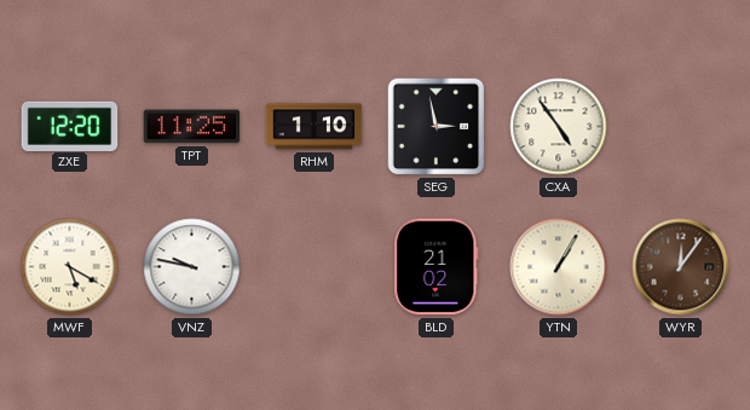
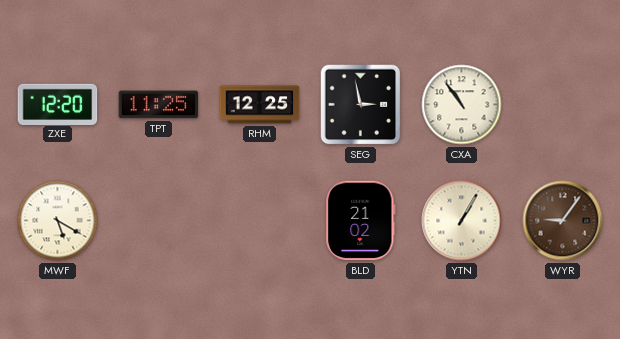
RHM: 1:10 -> 12:25 (260, 105)
CXA: 4:54 -> 10:54 (462, 105)
VNZ: 9:47 -> none (192, 267)
WYR: 12:06 -> 9:06 (563, 221)
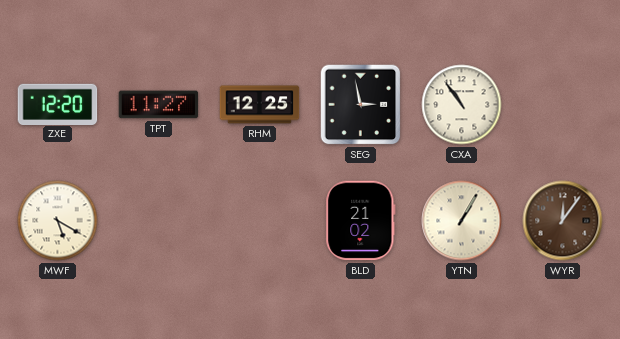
TPT: 11:25 -> 11:27 (159, 105)
WYR: 9:06 -> 12:06 (563, 221)
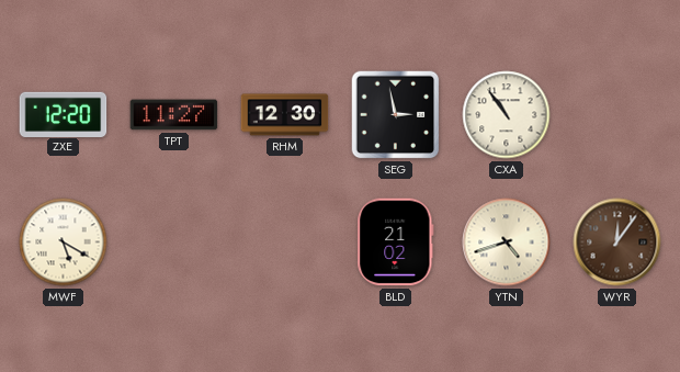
RHM: 12:25 -> 12:30 (285, 115)
YTN: 1:05 -> 4:42 (507, 243)
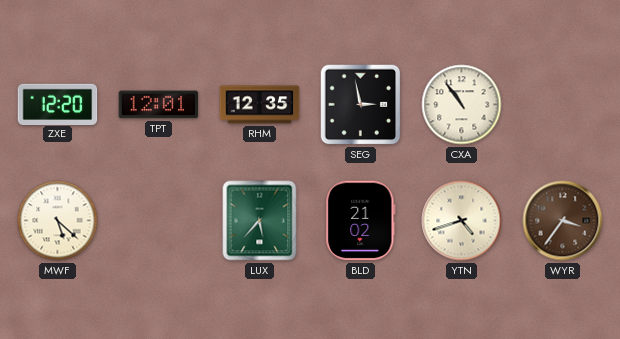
TPT: 11:27 -> 12:01 (159, 105)
RHM: 12:30 -> 12:35 (260, 105)
MWF: 5:20 -> 5:22 (58, 221)
LUX: none -> 5:37 (260, 221)
WYR: 12:06 -> 3:36 (563, 221)
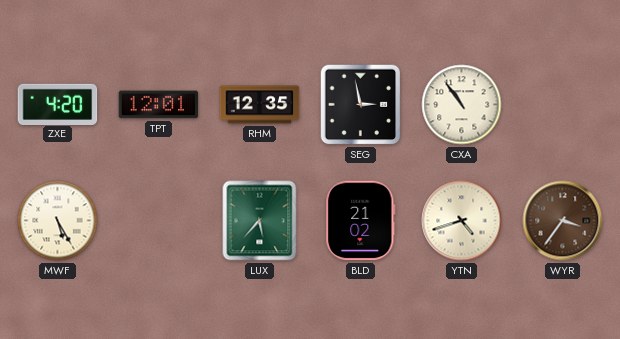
ZXE: 12:20 -> 4:20 (58, 104)
MWF: 5:22 -> 5:25 (58, 221)
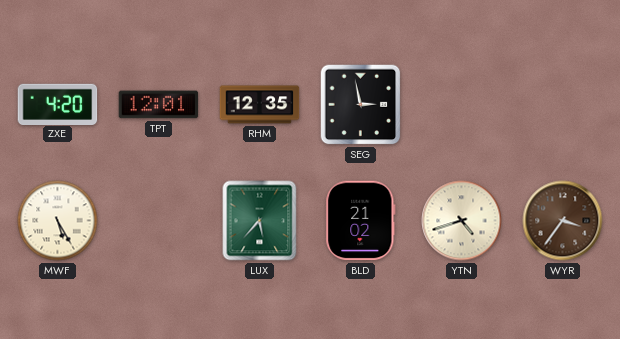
CXA: 10:54 -> none (462, 105)
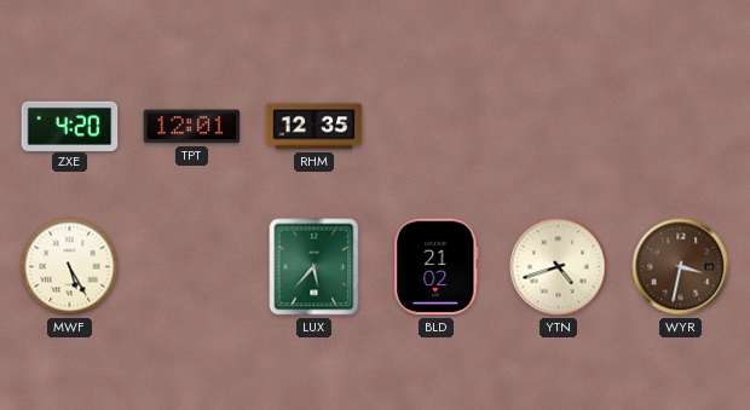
SEG: 2:58 -> none (361, 105)
WYR: 3:36 -> 3:32 (681, 267)
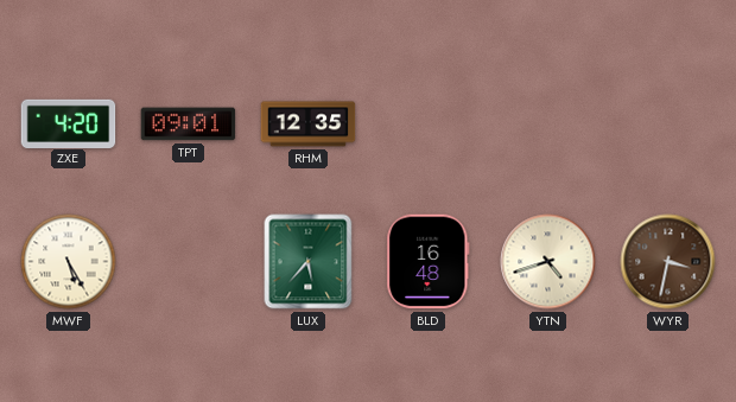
TPT: 12:01 -> 09:01 (189, 125)
BLD: 21:02 -> 16:48 (429, 262)
